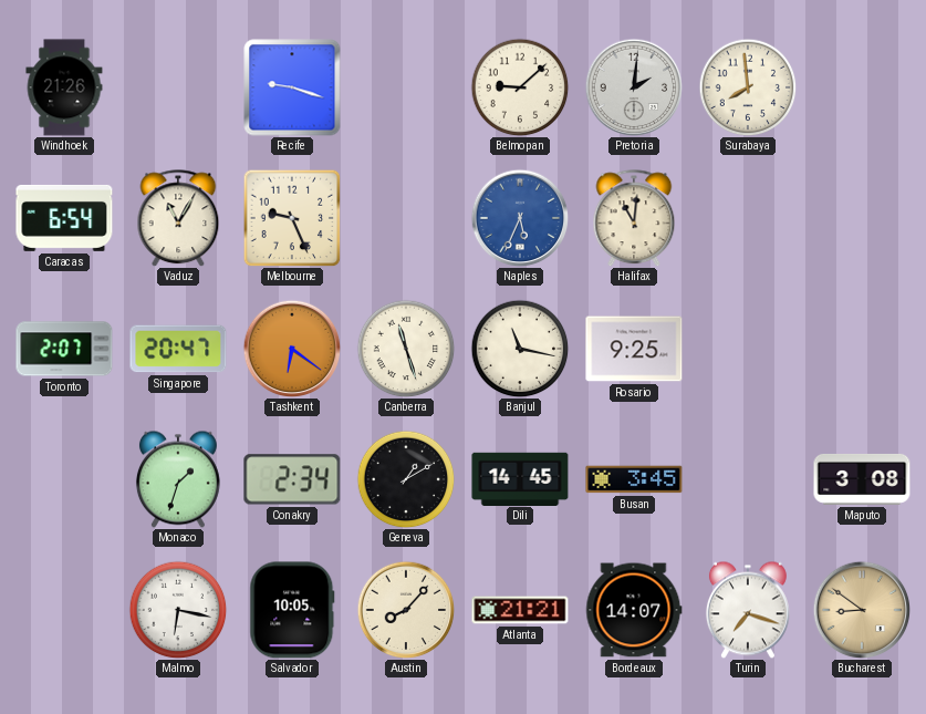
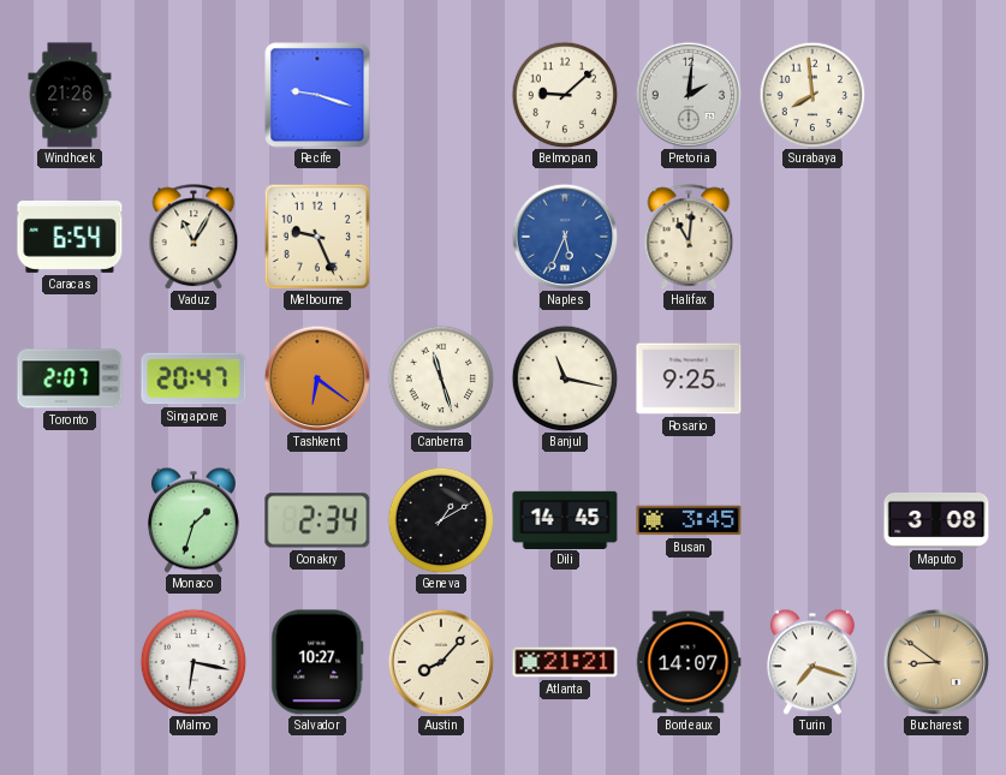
Salvador: 10:05 -> 10:27 (317, 662)
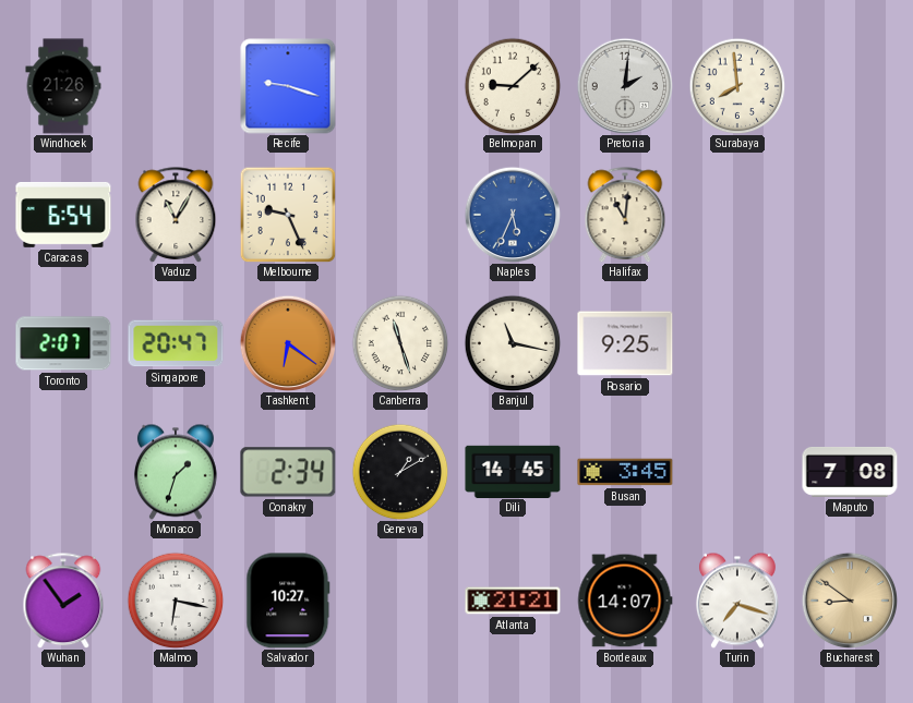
Maputo: 3:08 -> 7:08 (850, 472)
Wuhan: none -> 1:54 (63, 601)
Austin: 8:07 -> none (441, 662)
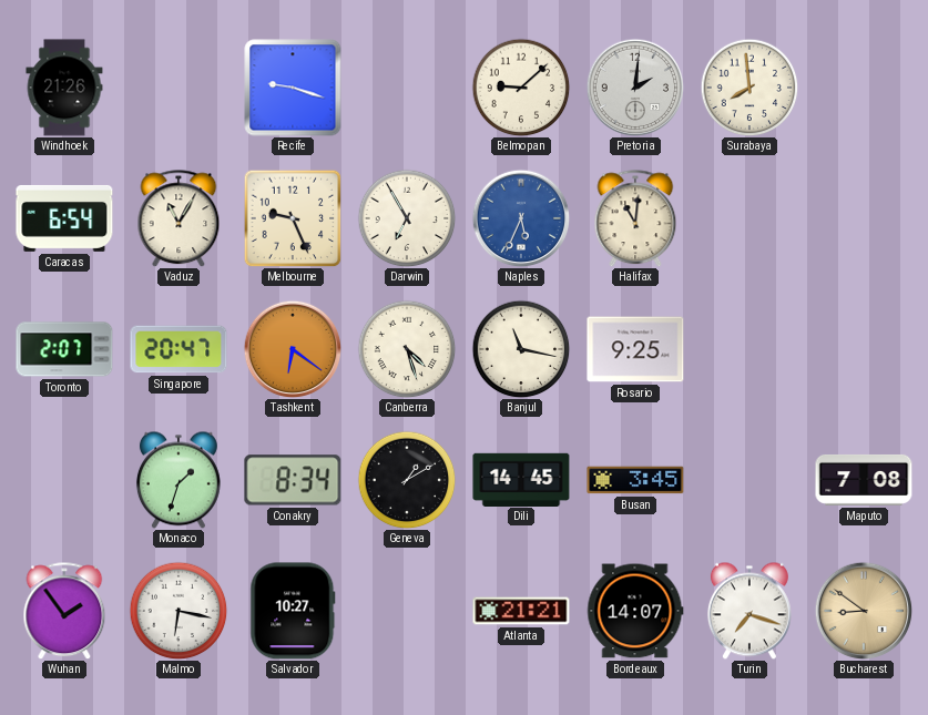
Darwin: none -> 6:55 (407, 218)
Canberra: 11:27 -> 4:27 (407, 349)
Conakry: 2:34 -> 8:34 (293, 480)
